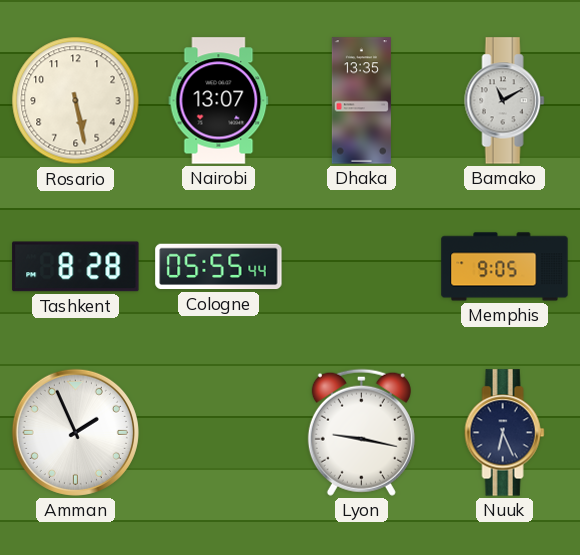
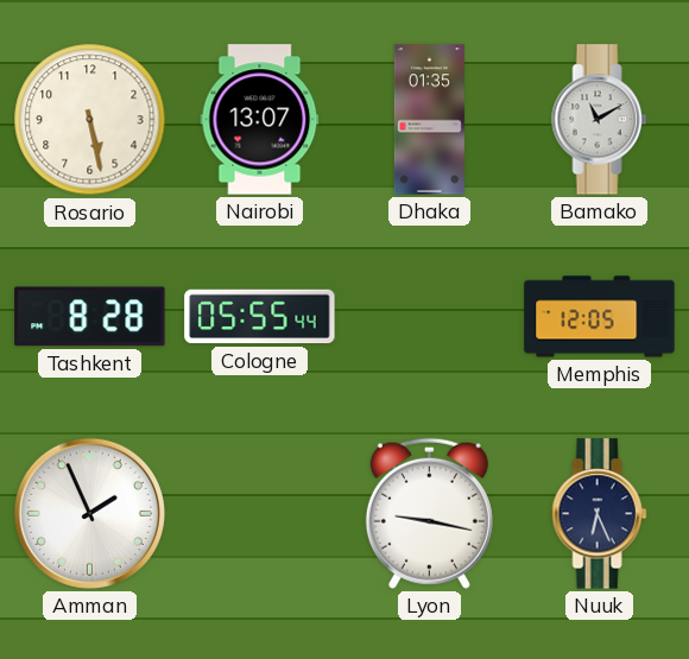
Dhaka: 13:35 -> 01:35 (429, 120)
Memphis: 9:05 -> 12:05 (600, 317)
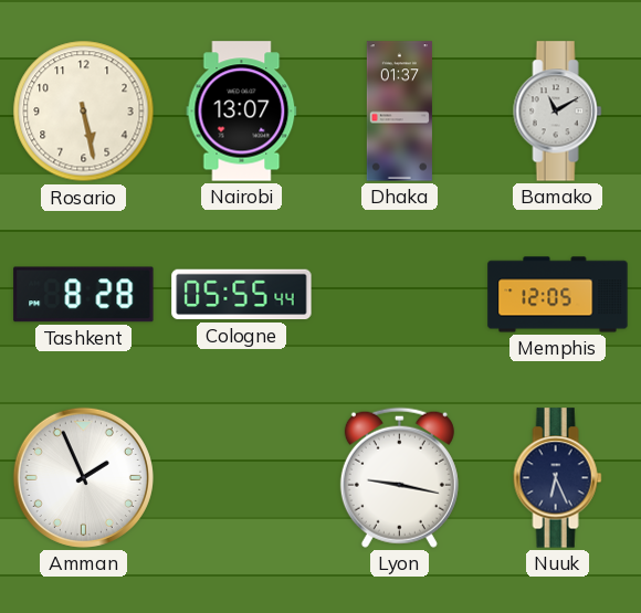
Dhaka: 01:35 -> 01:37 (399, 112)
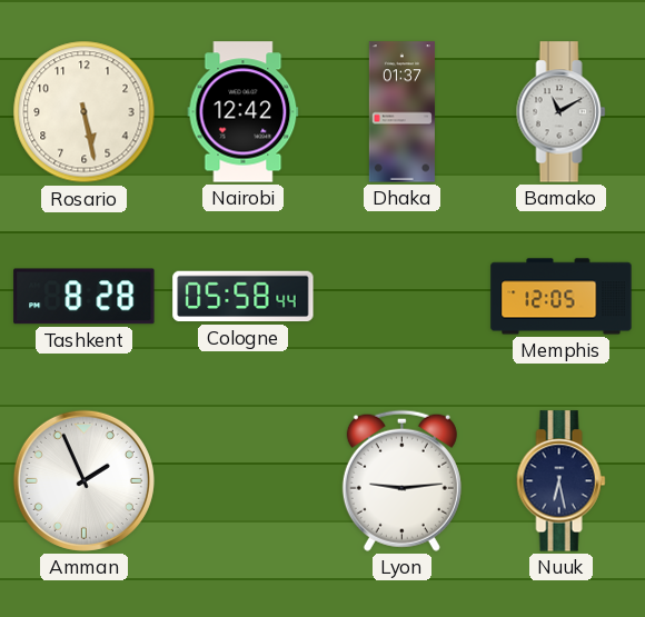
Nairobi: 13:07 -> 12:42 (244, 112)
Cologne: 05:55 -> 05:58 (244, 297)
Lyon: 9:17 -> 9:14 (401, 480)
Nuuk: 6:26 -> 6:28 (562, 481)
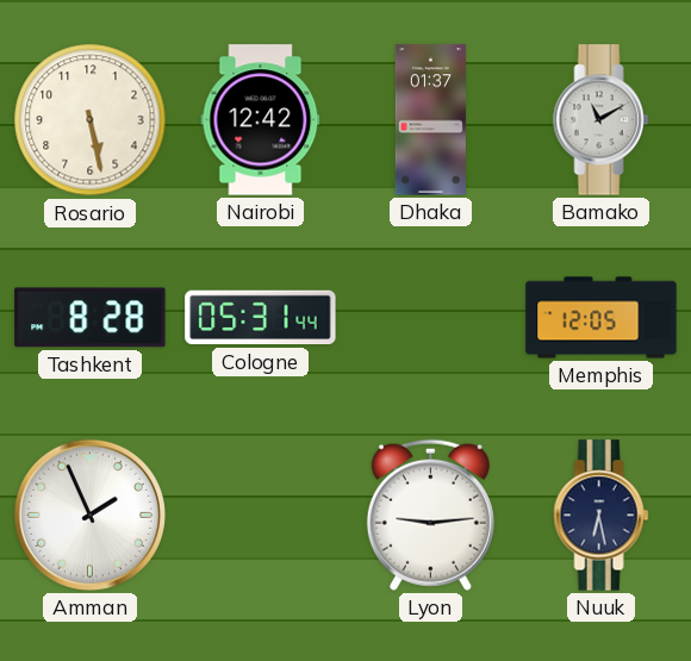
Cologne: 05:58 -> 05:31 (261, 318)
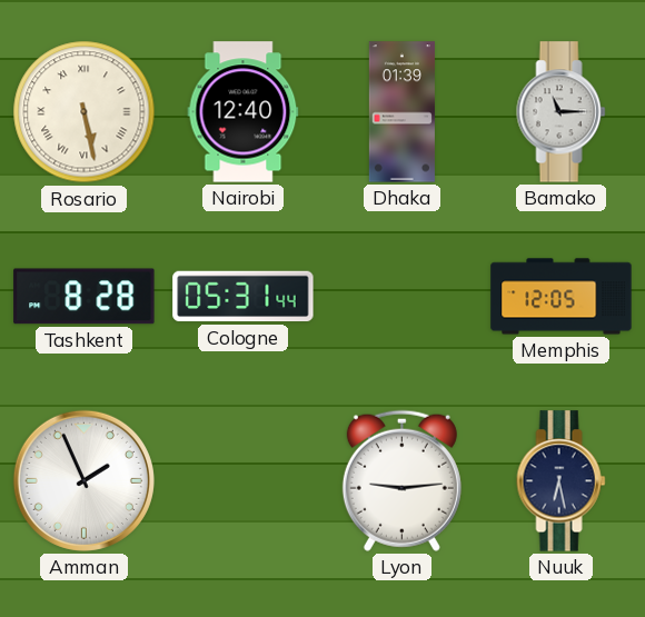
Rosario numerals: Arabic -> Roman (85, 112)
Nairobi: 12:42 -> 12:40 (244, 112)
Dhaka: 01:37 -> 01:39 (401, 112)
Bamako: 11:10 -> 11:15 (562, 112)
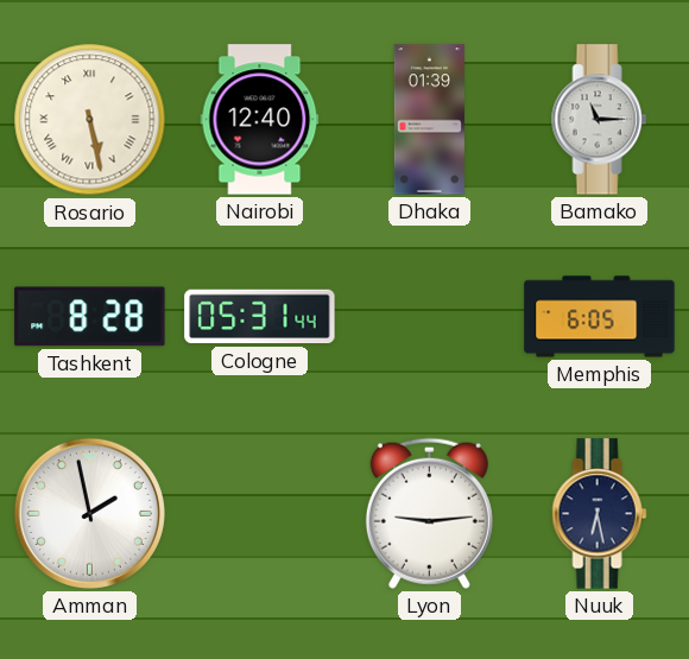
Memphis: 12:05 -> 6:05 (600, 317)
Amman: 1:56 -> 1:58 (89, 513)
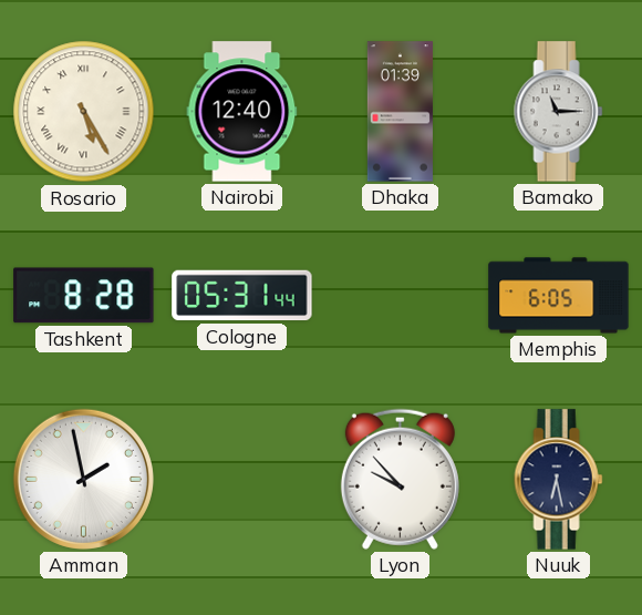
Rosario: 5:28 -> 5:25 (84, 112)
Lyon: 9:14 -> 9:53 (400, 479)
